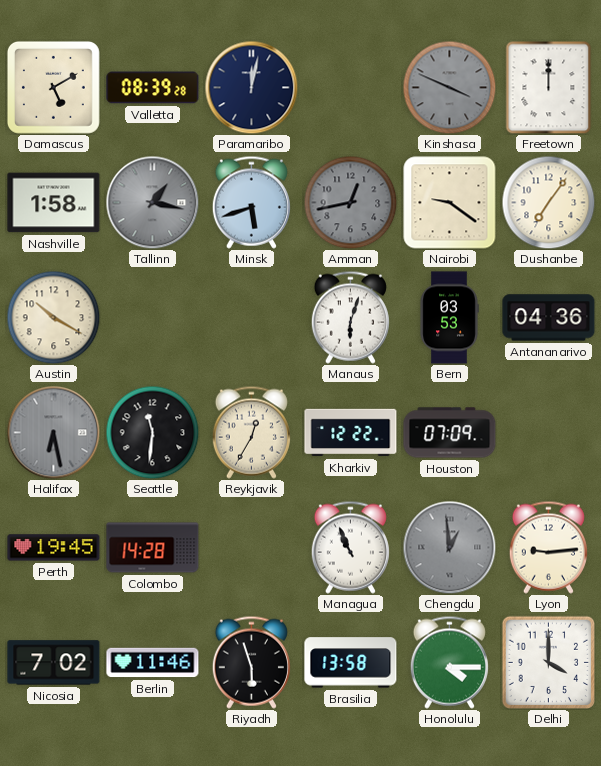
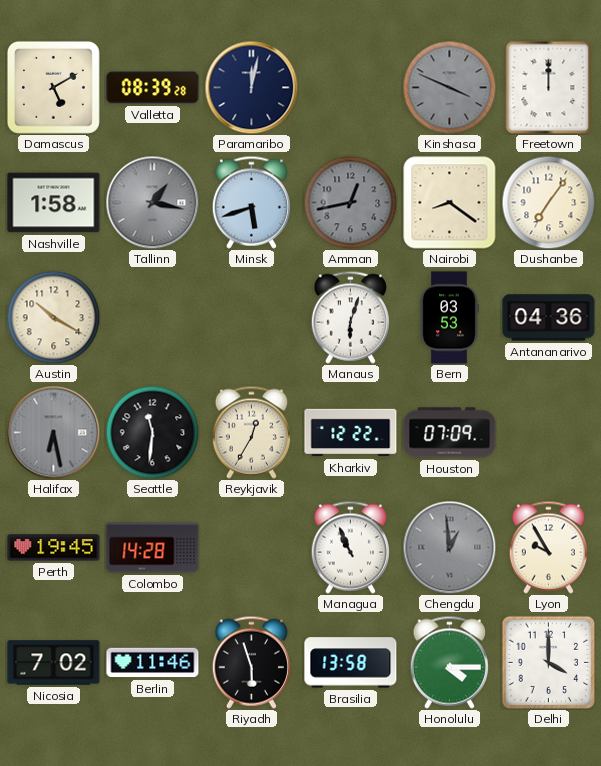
Nairobi: 9:21 -> 8:21 (450, 203)
Lyon: 9:14 -> 9:55 (548, 547)
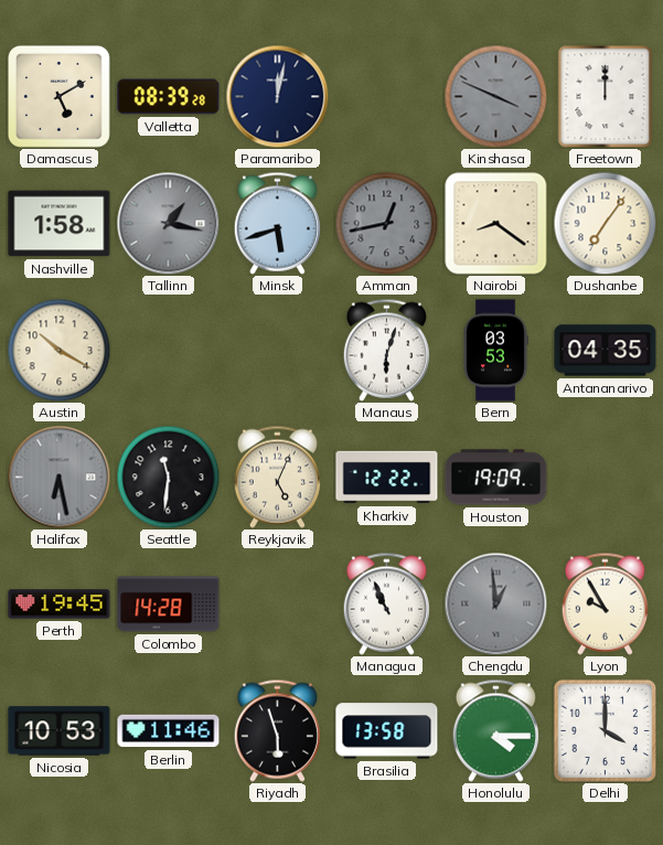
Antananarivo: 04:36 -> 04:35 (606, 351)
Reykjavik: 12:35 -> 5:04 (277, 477)
Houston: 07:09 -> 19:09 (496, 478)
Nicosia: 7:02 -> 10:53 (60, 731)
